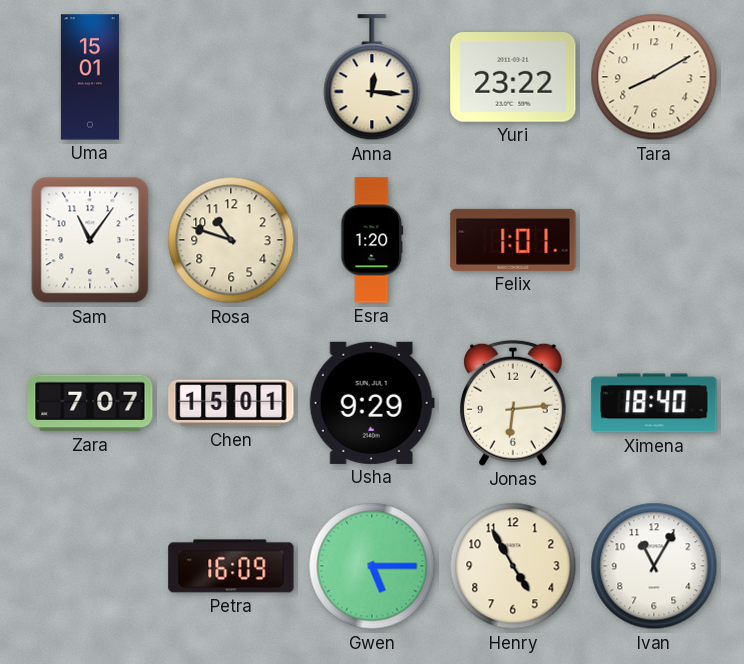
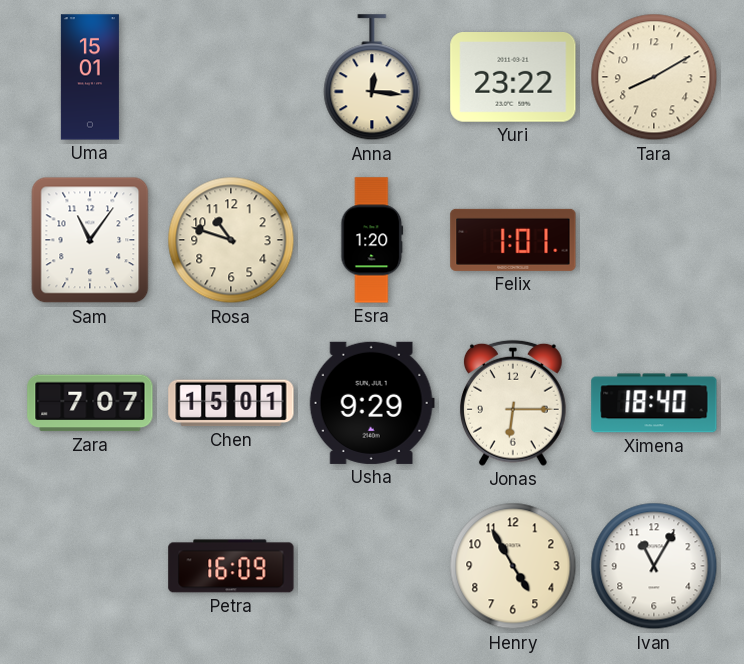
Jonas: 6:14 -> 6:15 (513, 403)
Gwen: 5:15 -> none (372, 566)
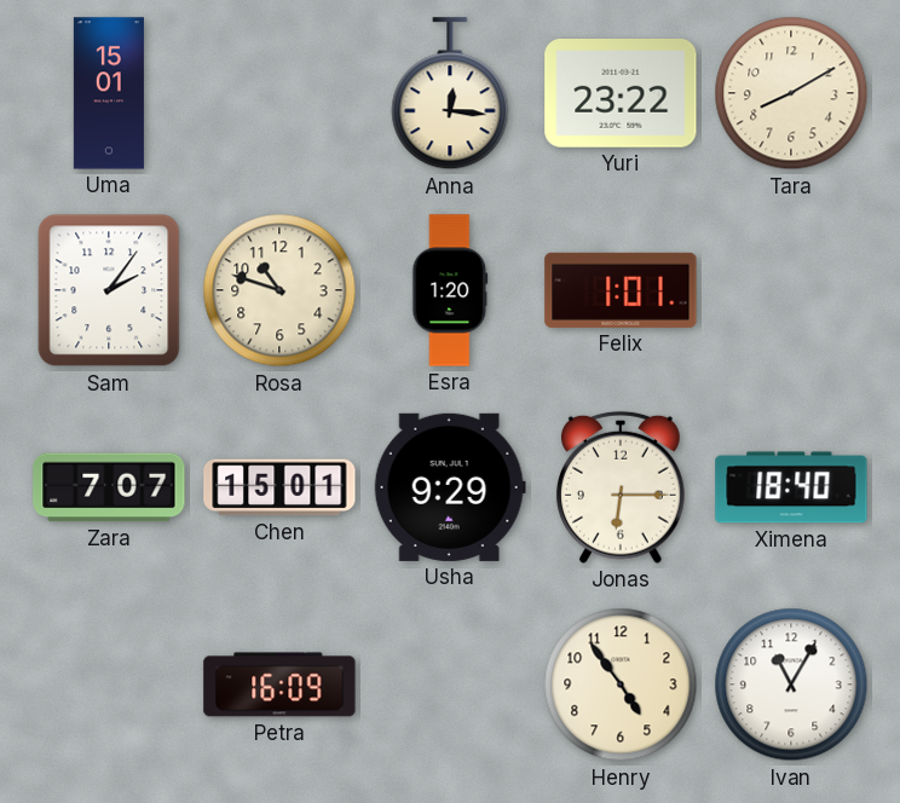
Sam: 11:06 -> 2:06 (109, 290)
Henry: 4:55 -> 4:54 (621, 684)
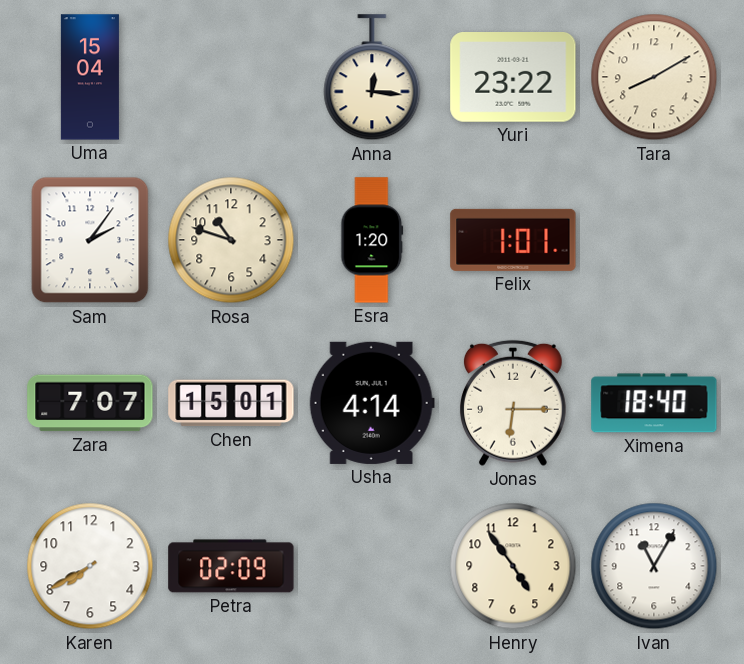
Uma: 15:01 -> 15:04 (90, 77)
Usha: 9:29 -> 4:14 (372, 403)
Karen: none -> 7:40 (90, 566)
Petra: 16:09 -> 02:09 (231, 566)
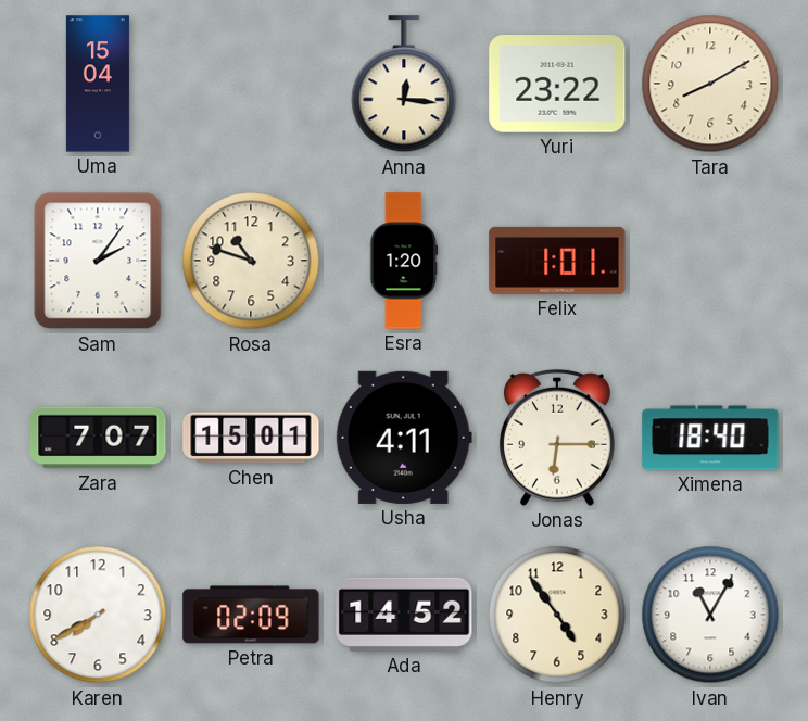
Usha: 4:14 -> 4:11 (404, 438)
Ada: none -> 14:52 (404, 615)
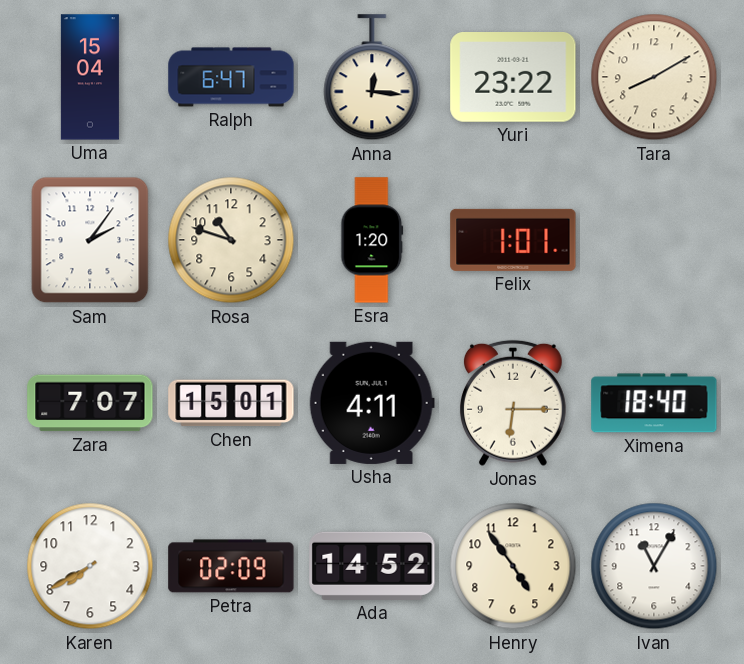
Ralph: none -> 6:47 (231, 77)
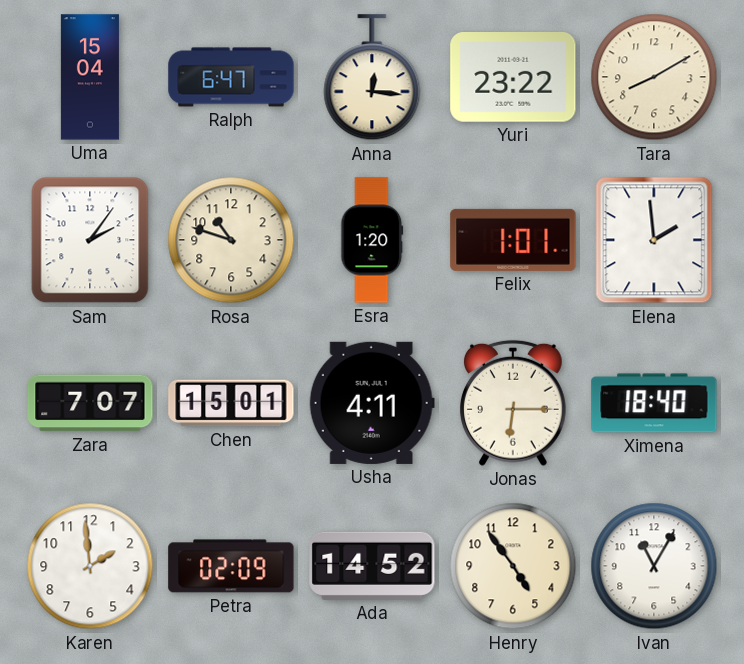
Elena: none -> 1:59 (654, 240)
Karen: 7:40 -> 1:59 (90, 566)
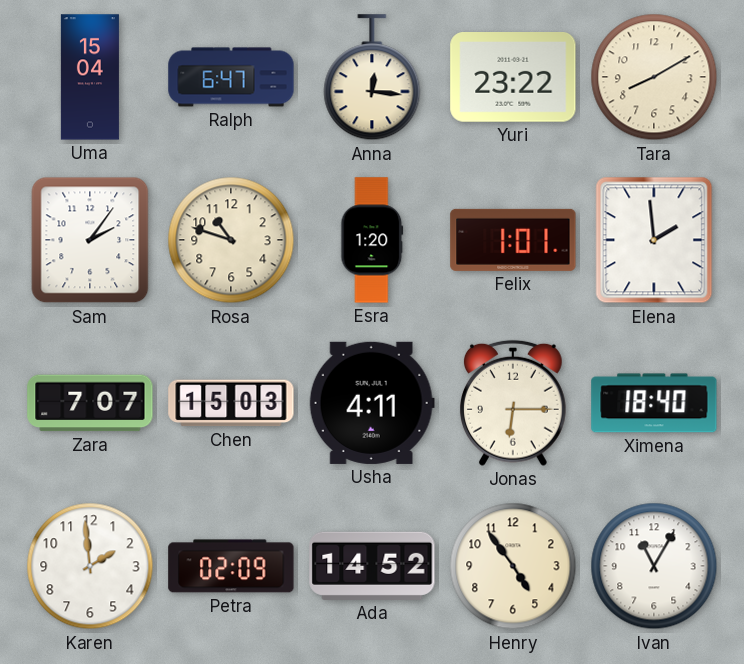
Chen: 15:01 -> 15:03 (231, 403)
